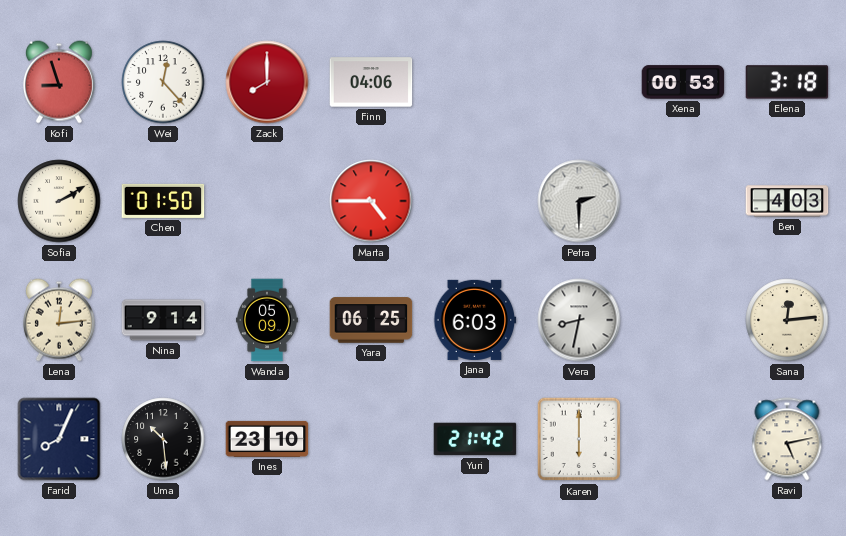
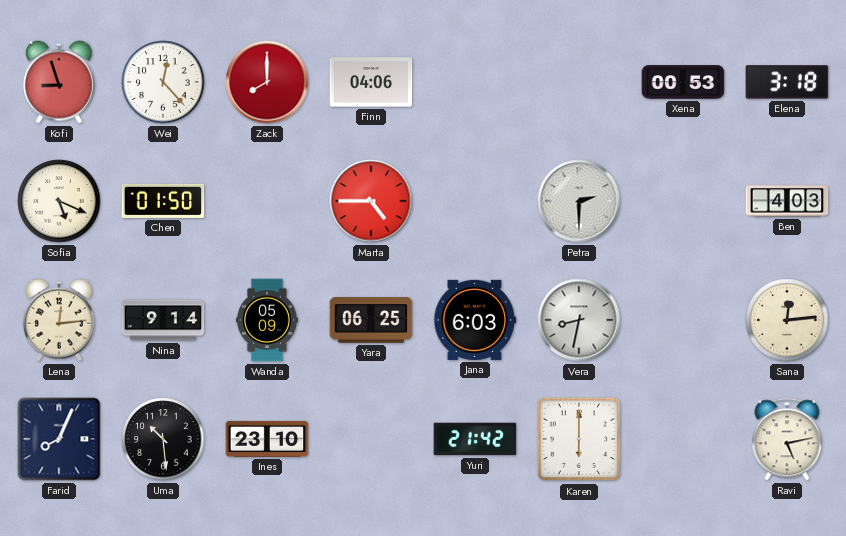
Sofia: 2:10 -> 5:19 (59, 201)
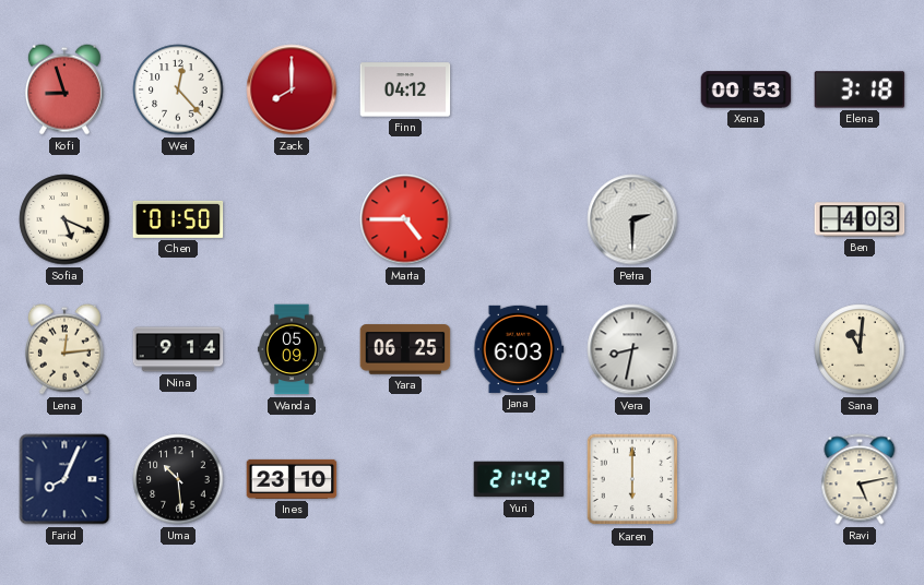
Finn: 04:06 -> 04:12 (405, 89)
Sana: 12:14 -> 11:01 (860, 349)
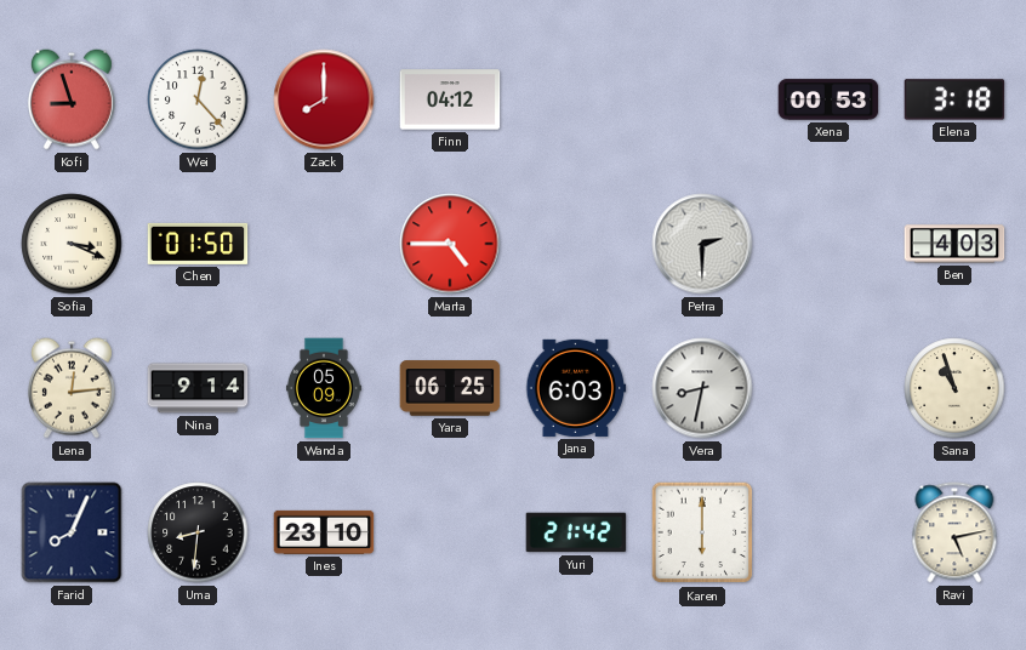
Sofia: 5:19 -> 3:19 (72, 244)
Sana: 11:01 -> 10:57 (954, 388)
Uma: 10:29 -> 8:31 (198, 532)
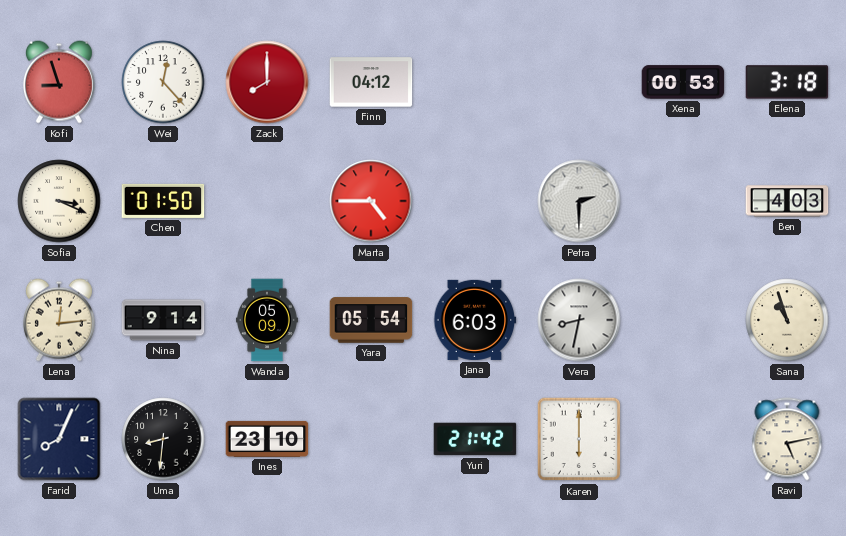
Yara: 06:25 -> 05:54 (371, 320)
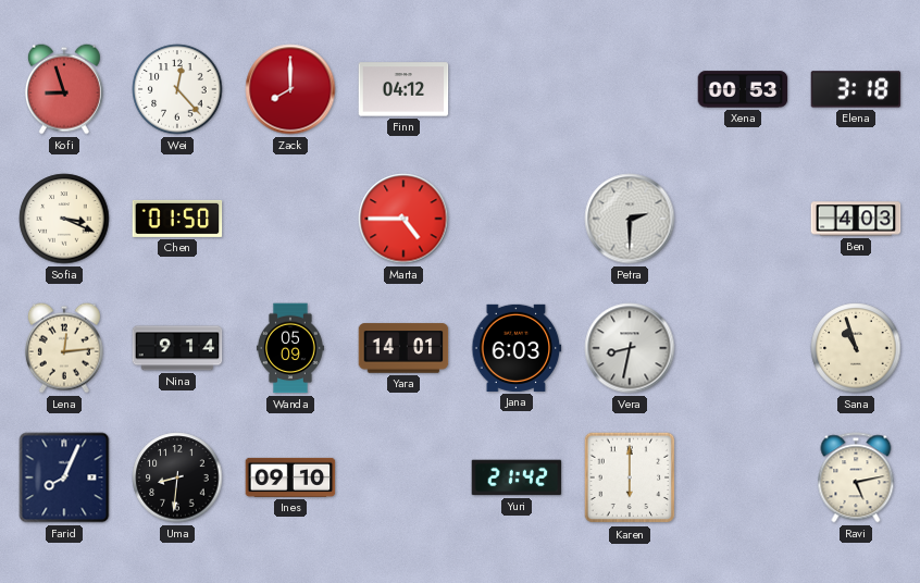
Yara: 05:54 -> 14:01 (403, 348)
Ines: 23:10 -> 09:10 (290, 477)
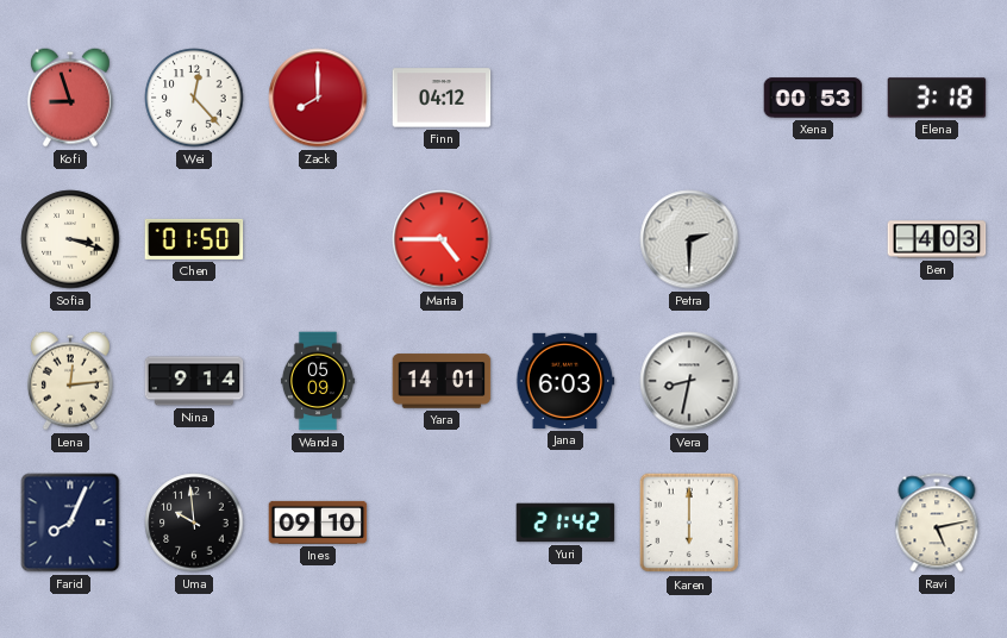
Sofia: 3:19 -> 3:18 (70, 239)
Sana: 10:57 -> none (856, 348)
Uma: 8:31 -> 9:59 (194, 523)
